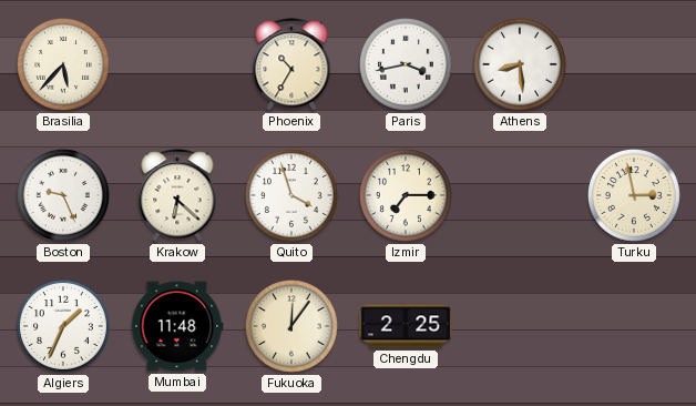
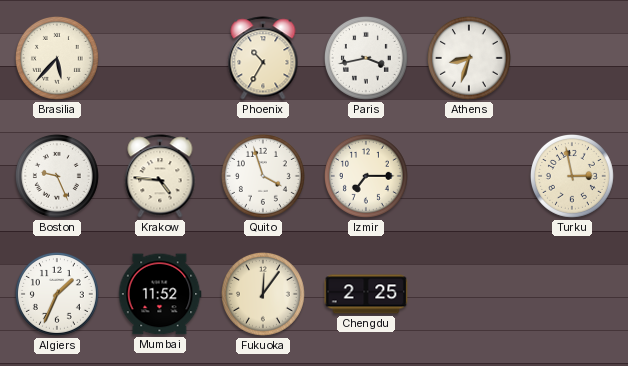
Athens: 8:29 -> 8:33 (469, 58)
Krakow: 6:22 -> 4:46 (160, 176)
Mumbai: 11:48 -> 11:52 (160, 294)
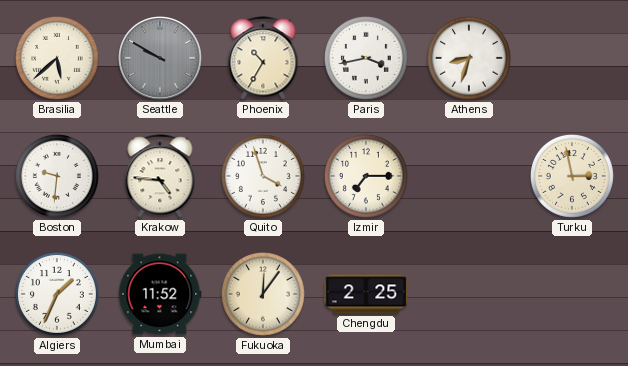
Brasilia: 5:37 -> 5:38 (57, 58)
Seattle: none -> 9:50 (160, 58)
Boston: 9:26 -> 9:31 (57, 176)
